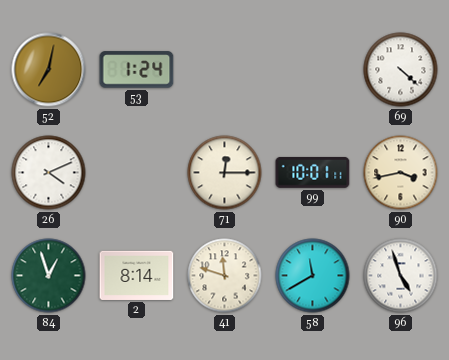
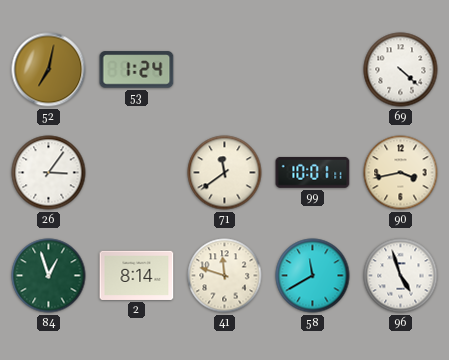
26: 4:11 -> 3:06 (49, 173)
71: 12:15 -> 11:39 (225, 173)
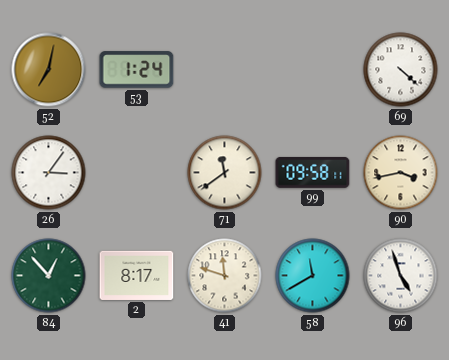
99: 10:01 -> 09:58 (313, 173)
84: 12:57 -> 12:53 (49, 276)
2: 8:14 -> 8:17 (137, 275)
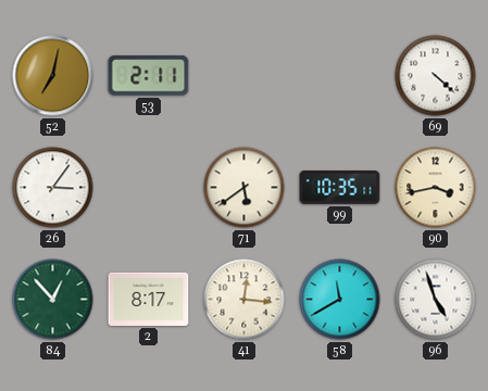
53: 1:24 -> 2:11 (149, 76)
71: 11:39 -> 5:39 (245, 188)
99: 09:58 -> 10:35 (340, 188)
41: 11:48 -> 12:16 (245, 300)
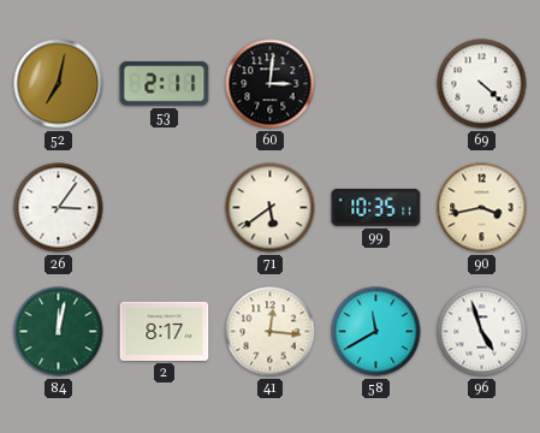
60: none -> 3:01 (271, 84)
84: 12:53 -> 12:02 (59, 332)
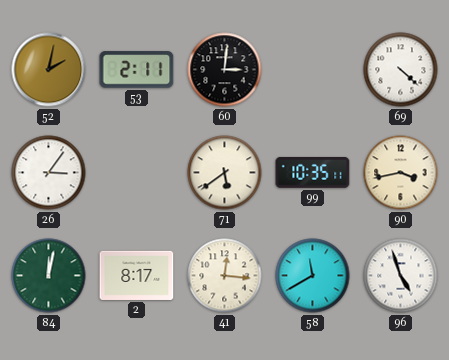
52: 7:02 -> 2:02 (49, 70)
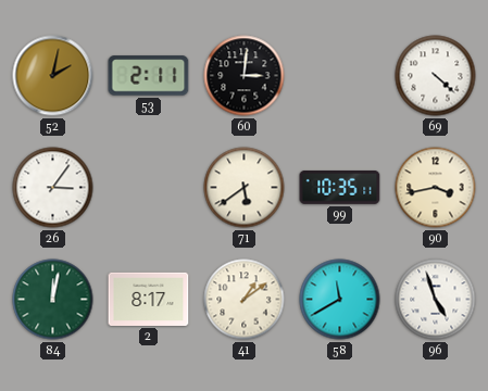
41: 12:16 -> 1:09 (245, 300)
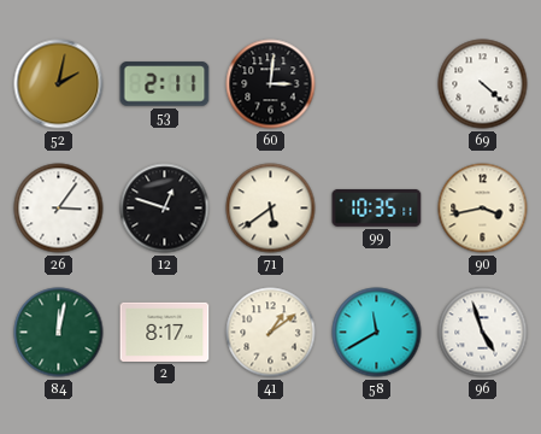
12: none -> 12:48 (165, 209)
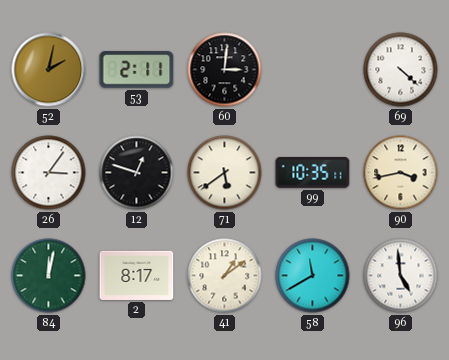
96: 4:57 -> 4:59 (401, 276)
